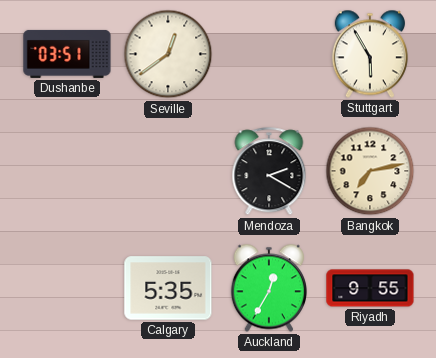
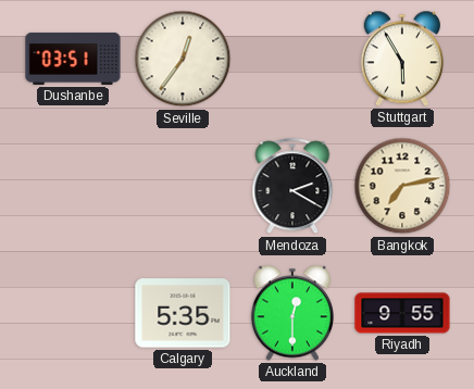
Seville: 12:39 -> 12:36 (183, 59)
Auckland: 12:35 -> 12:30 (292, 313)
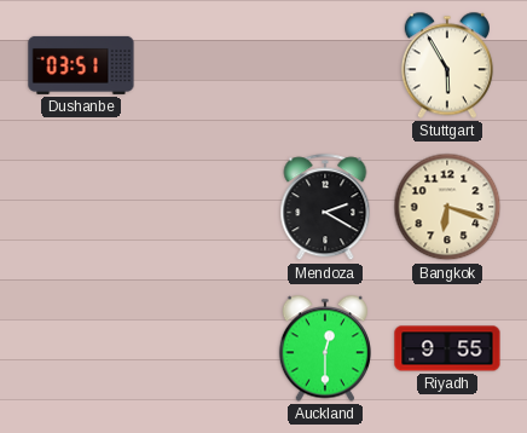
Seville: 12:36 -> none (183, 59)
Bangkok: 7:13 -> 6:18 (447, 207)
Calgary: 5:35 -> none (183, 313)
